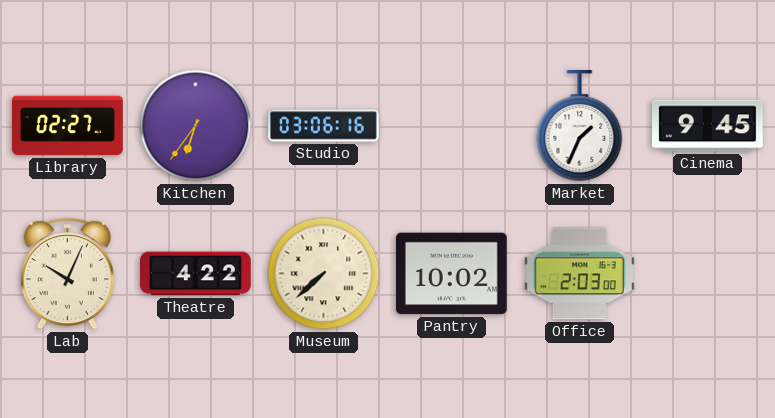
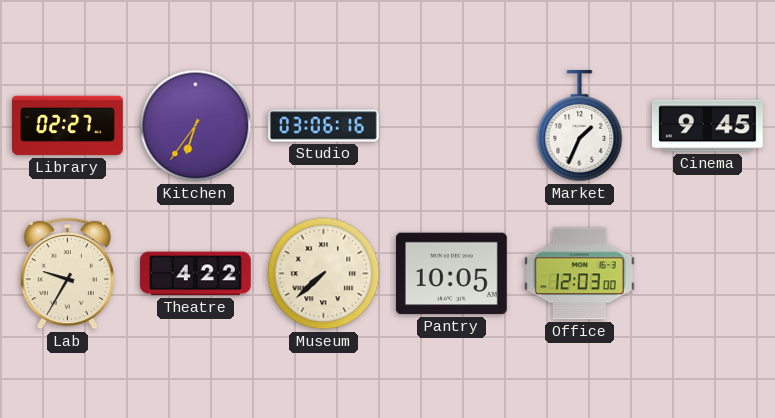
Lab: 10:04 -> 9:35 (67, 274)
Pantry: 10:02 -> 10:05 (451, 274)
Office: 2:03 -> 12:03 (579, 274)
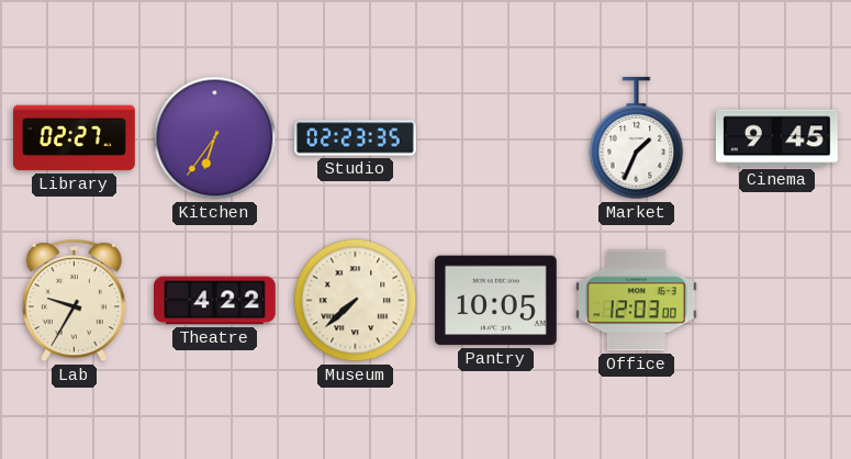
Studio: 03:06 -> 02:23 (356, 138)
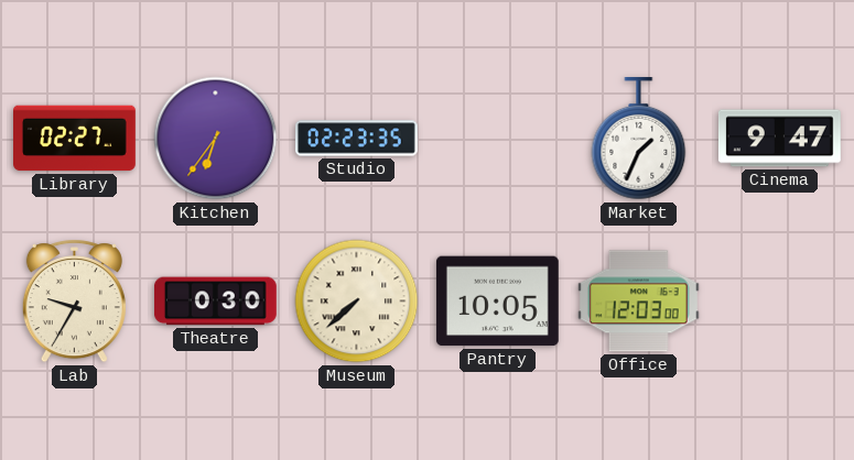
Cinema: 9:45 -> 9:47 (779, 139)
Theatre: 4:22 -> 0:30 (216, 302)
